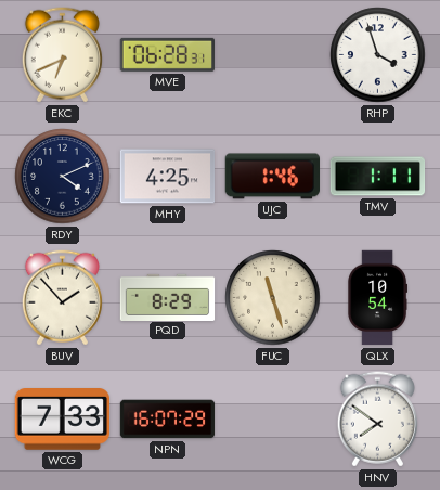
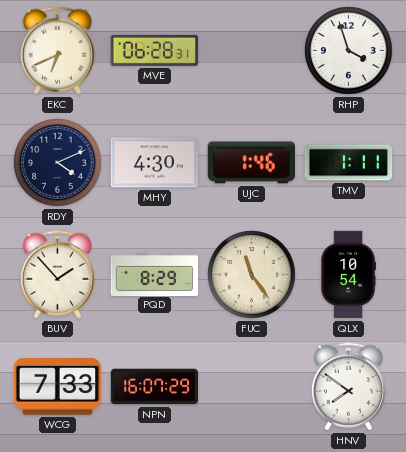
MHY: 4:25 -> 4:30 (155, 163)
FUC: 11:27 -> 11:24 (252, 275)
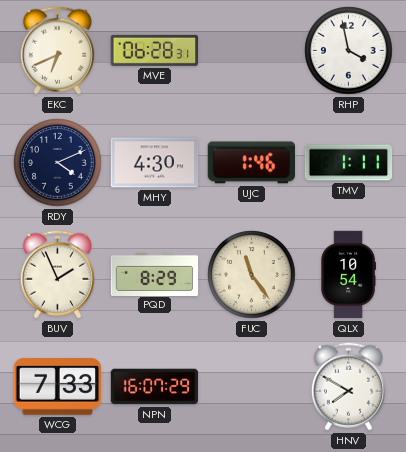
RHP: 3:57 -> 3:58 (349, 51)
BUV: 1:53 -> 1:56 (57, 275)
HNV: 7:51 -> 7:50 (348, 387)
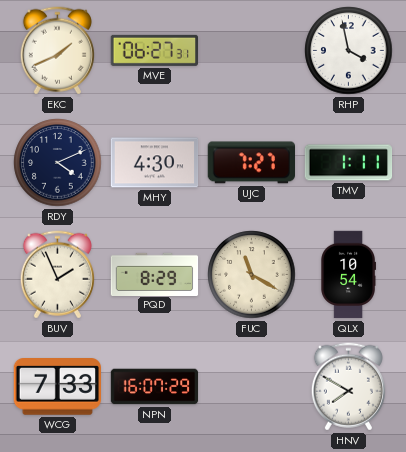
EKC: 6:41 -> 1:41 (57, 51)
MVE: 06:28 -> 06:27 (154, 50)
UJC: 1:46 -> 7:27 (251, 163)
FUC: 11:24 -> 11:20 (252, 275)
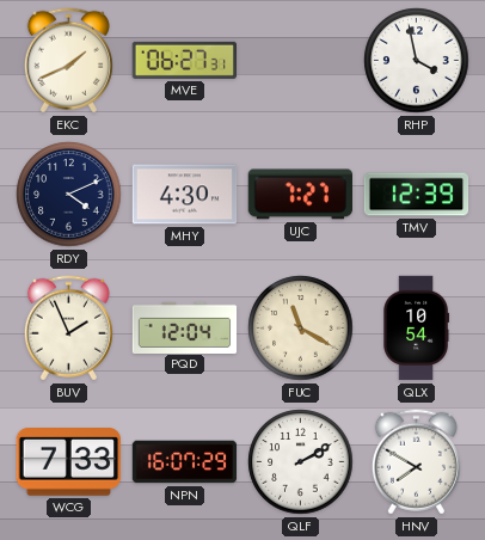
TMV: 1:11 -> 12:39 (417, 195)
PQD: 8:29 -> 12:04 (185, 327)
QLF: none -> 2:10 (301, 462)
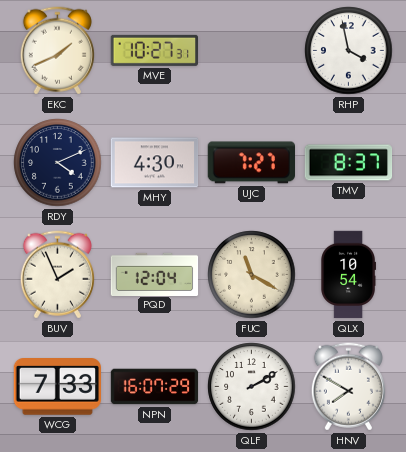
MVE: 06:27 -> 10:27 (154, 50)
TMV: 12:39 -> 8:37 (349, 163)
